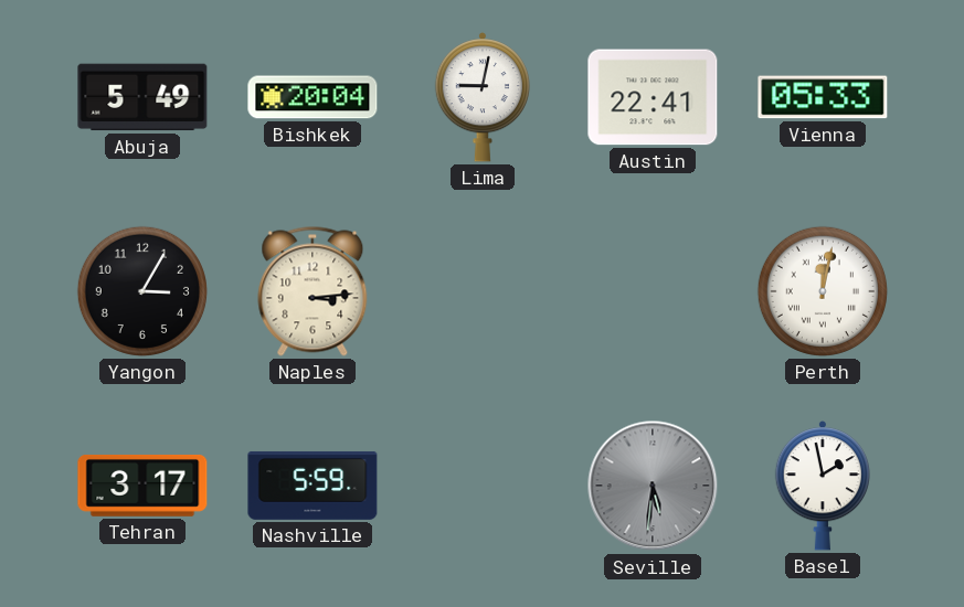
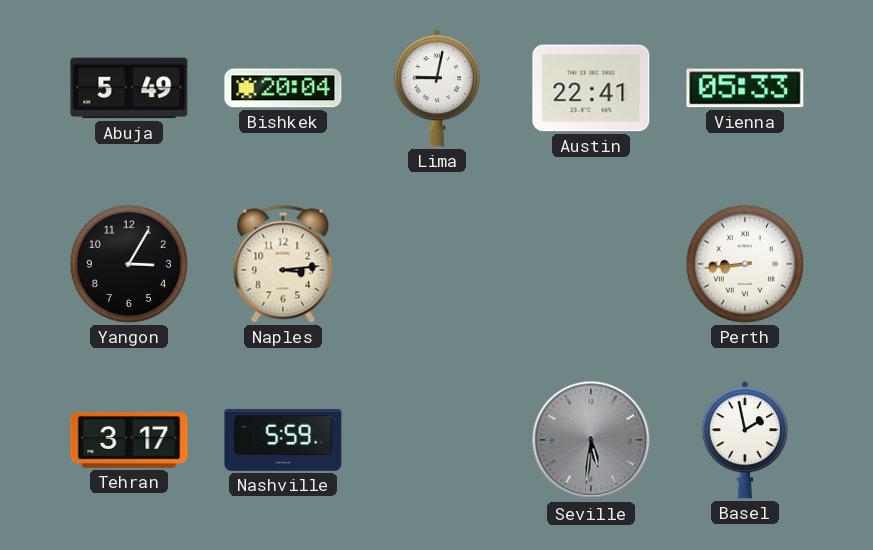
Perth: 12:02 -> 8:44 (745, 264)
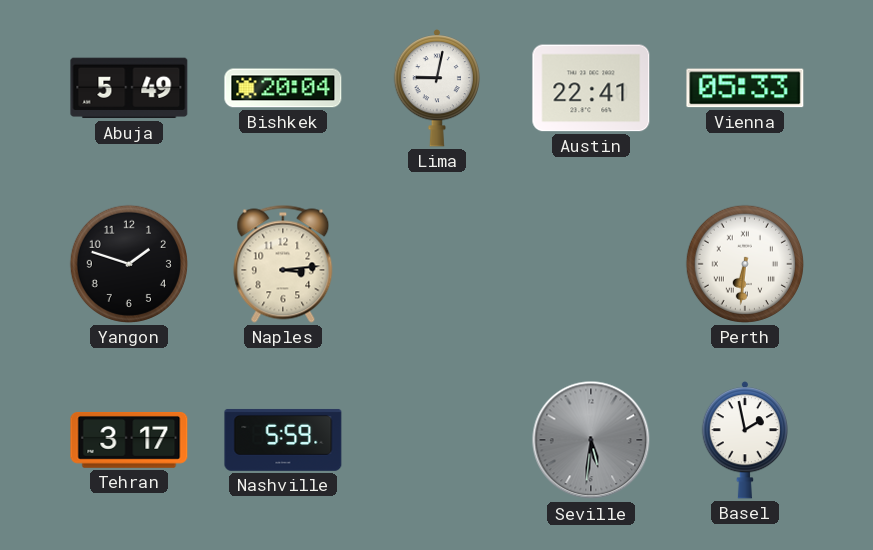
Yangon: 3:05 -> 1:48 (129, 264)
Perth: 8:44 -> 6:31 (745, 264)
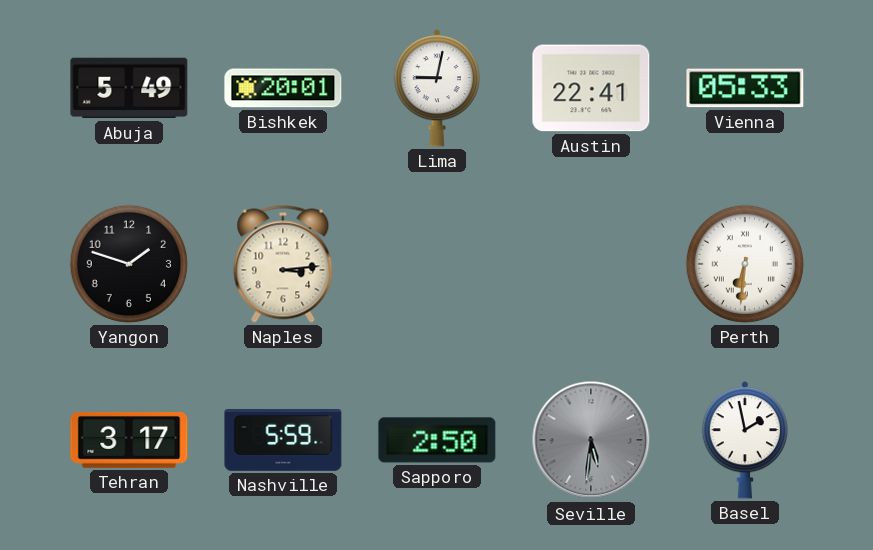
Bishkek: 20:04 -> 20:01 (283, 88)
Sapporo: none -> 2:50 (437, 440)
